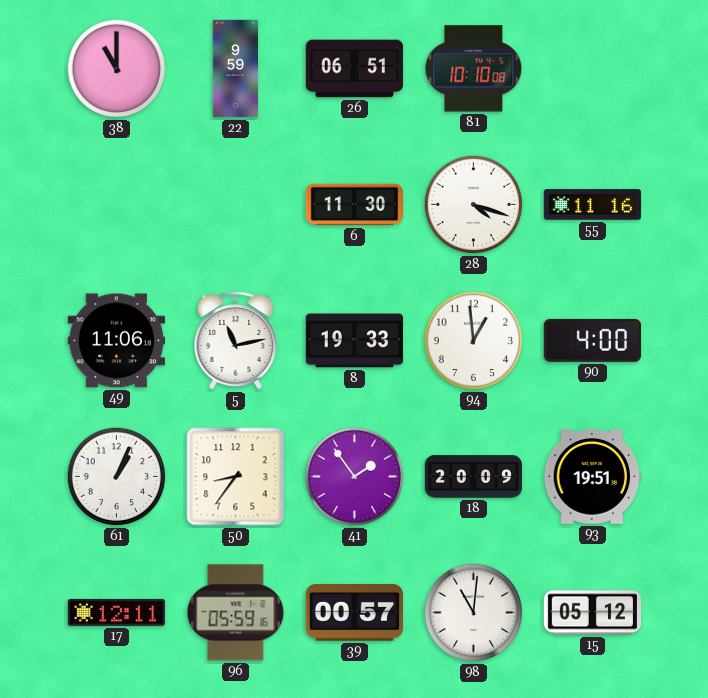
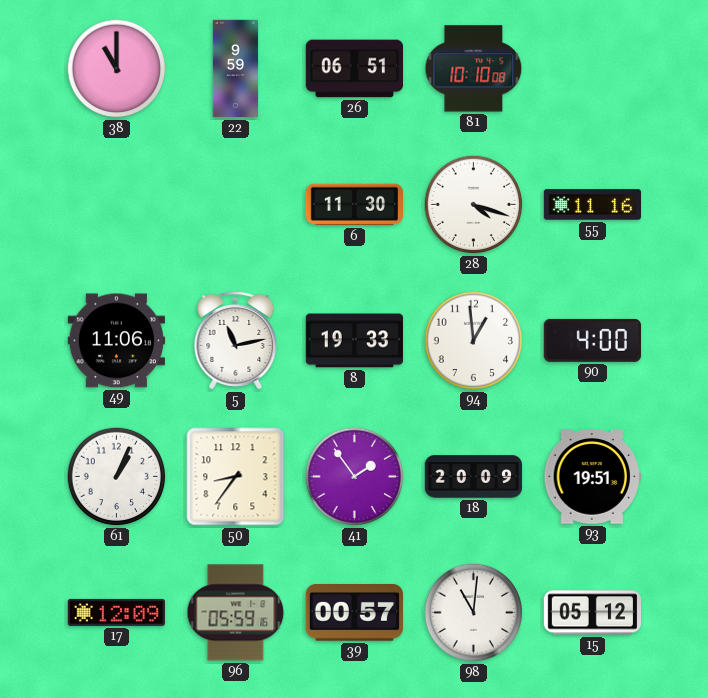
17: 12:11 -> 12:09 (116, 612)
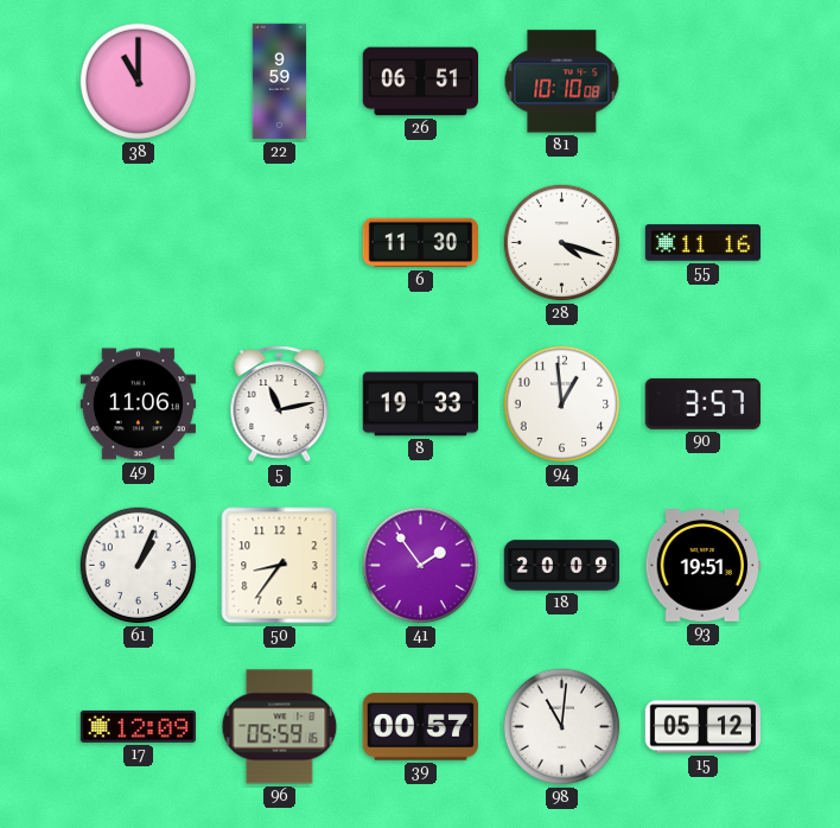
90: 4:00 -> 3:57 (702, 403)
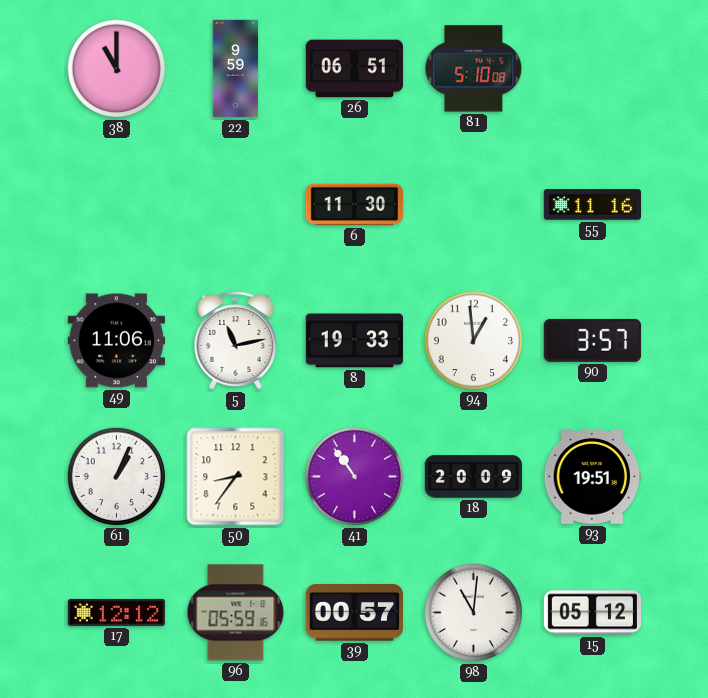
81: 10:10 -> 5:10 (474, 69)
28: 4:18 -> none (562, 243)
41: 1:54 -> 10:54 (355, 477)
17: 12:09 -> 12:12 (116, 612)
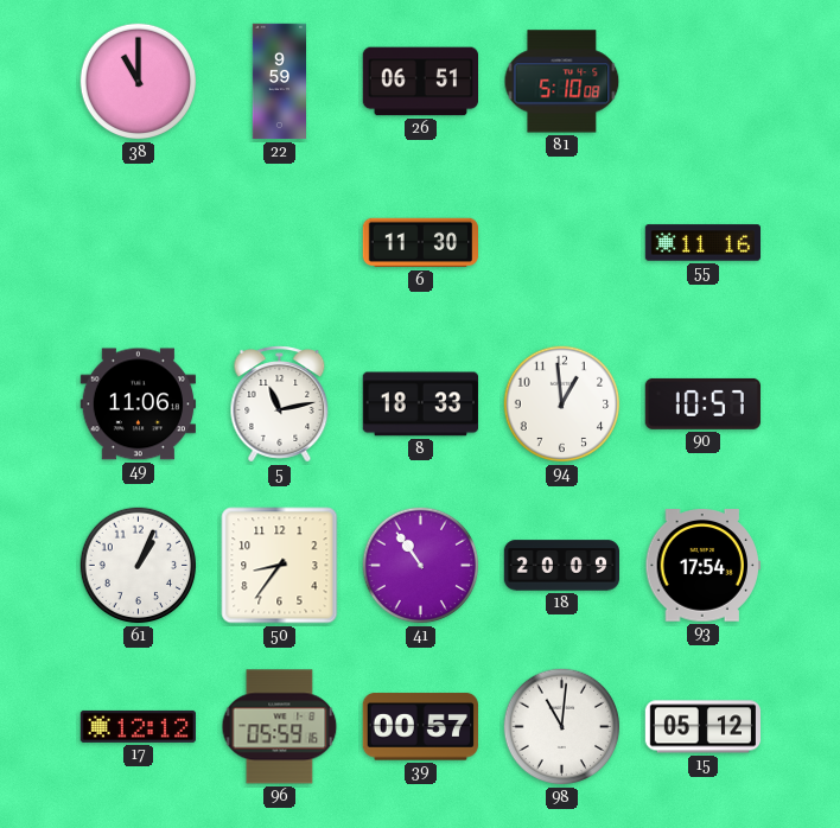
8: 19:33 -> 18:33 (420, 405)
90: 3:57 -> 10:57 (702, 403)
93: 19:51 -> 17:54 (702, 566)
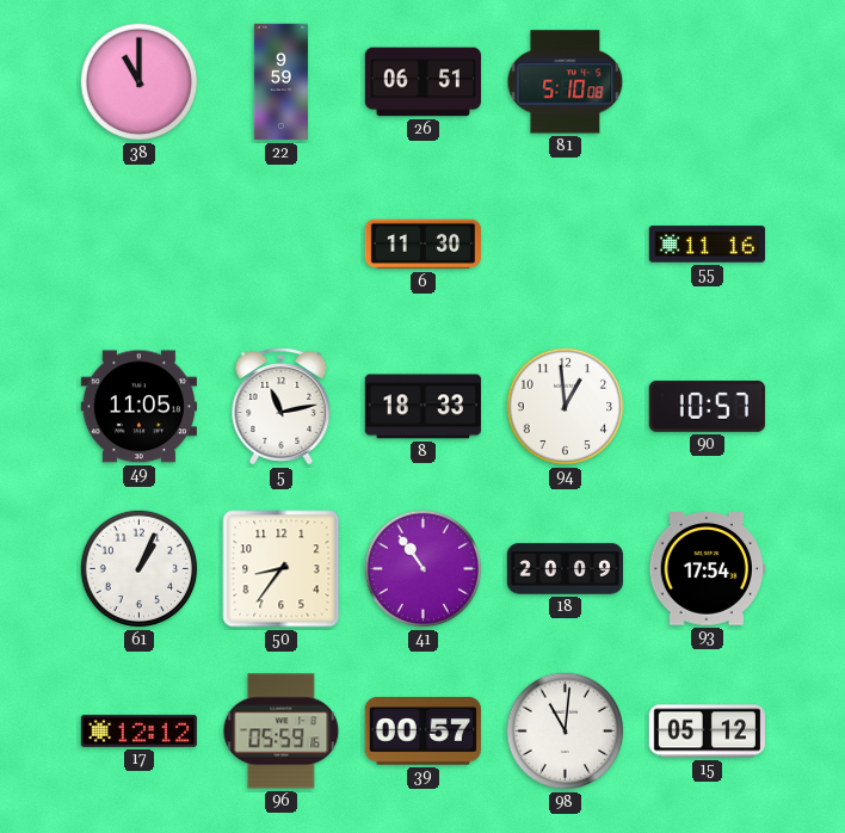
49: 11:06 -> 11:05 (138, 407)
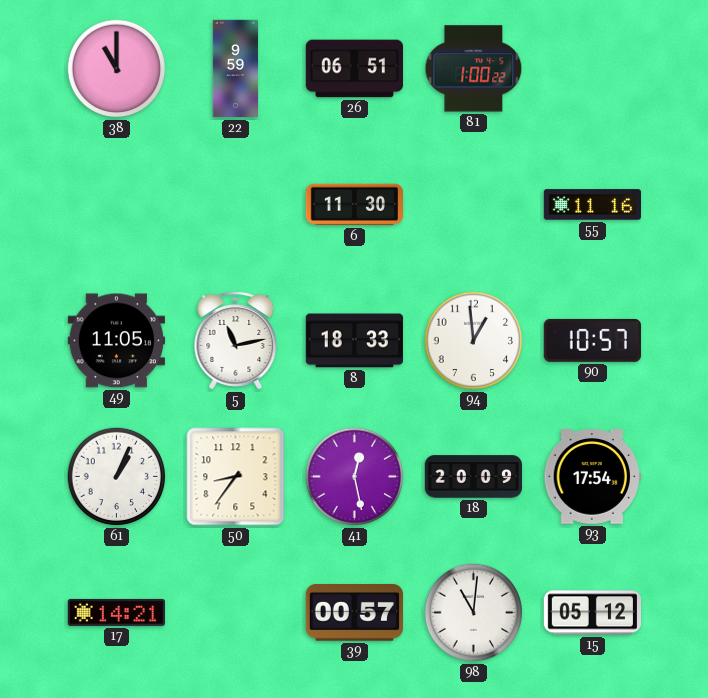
81: 5:10 -> 1:00 (474, 69)
41: 10:54 -> 12:28 (355, 477)
17: 12:12 -> 14:21 (116, 612)
96: 05:59 -> none (282, 732)
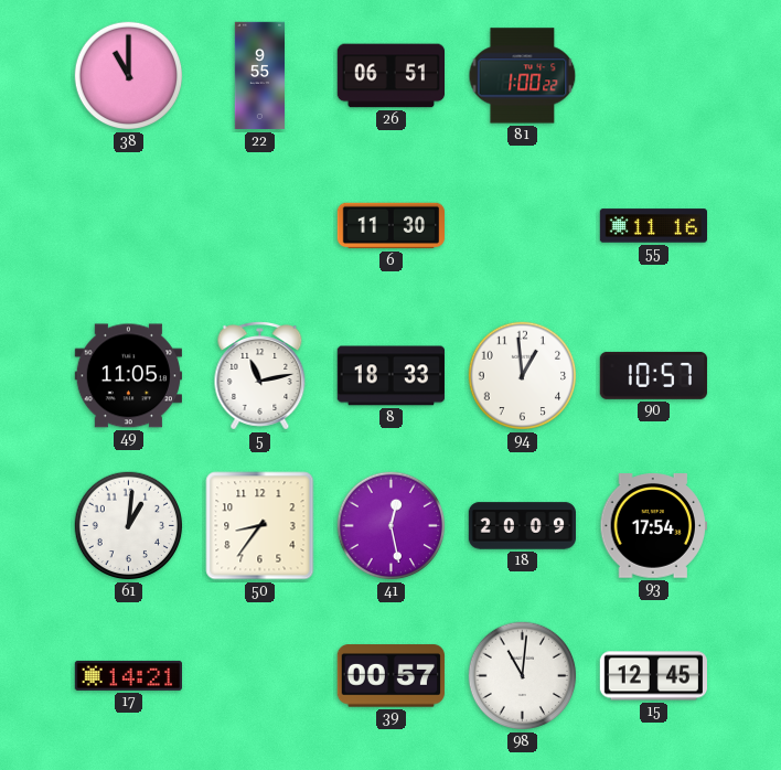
22: 9:59 -> 9:55 (259, 76)
61: 1:04 -> 1:01 (129, 526)
15: 05:12 -> 12:45 (653, 676)
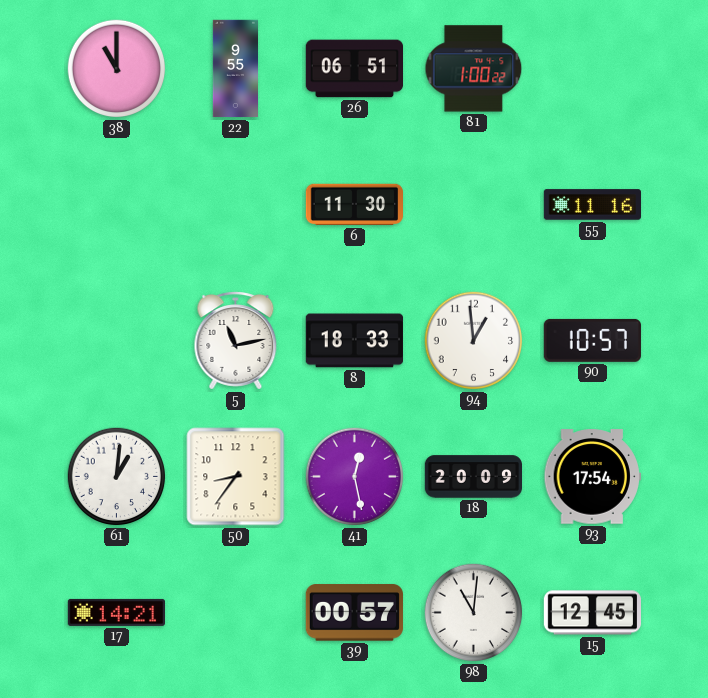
49: 11:05 -> none (128, 376)
